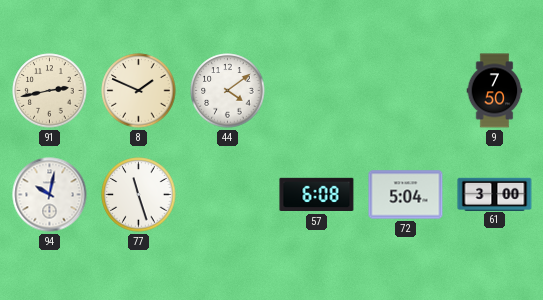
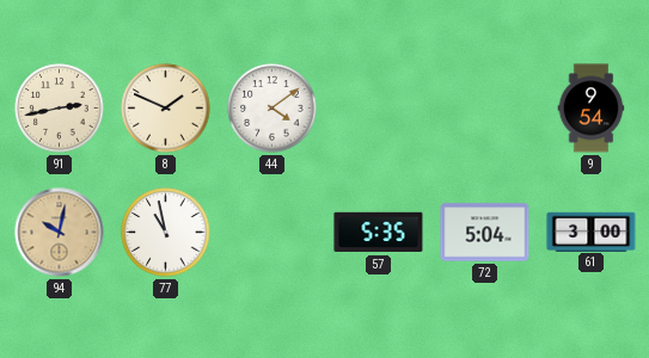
9: 7:50 -> 9:54 (592, 109)
94 dial: white -> champagne (60, 233)
77: 11:27 -> 10:58 (166, 233)
57: 6:08 -> 5:35 (379, 233)
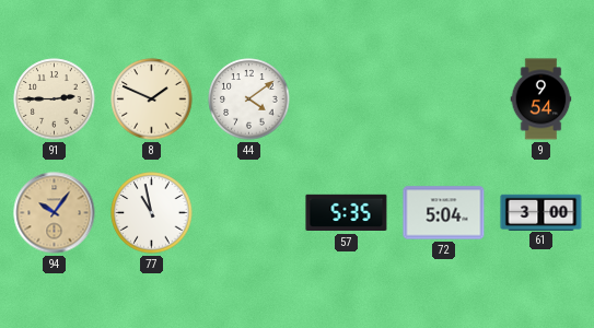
91: 2:43 -> 2:45 (55, 99)
94: 10:02 -> 10:06 (55, 213)
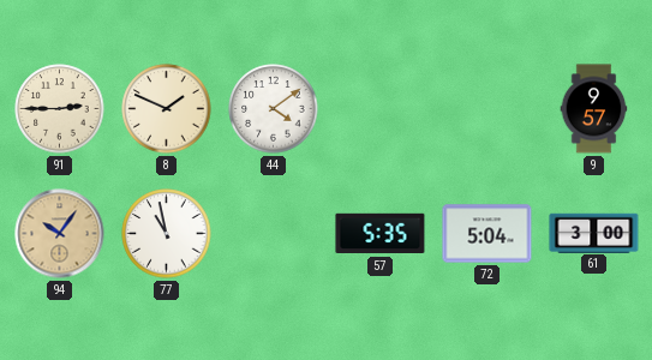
9: 9:54 -> 9:57 (594, 109)
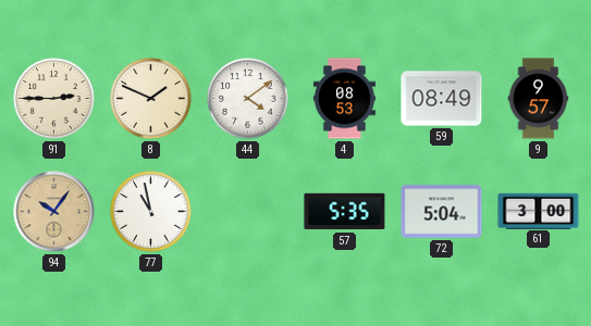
4: none -> 08:53 (344, 99)
59: none -> 08:49 (442, 99)
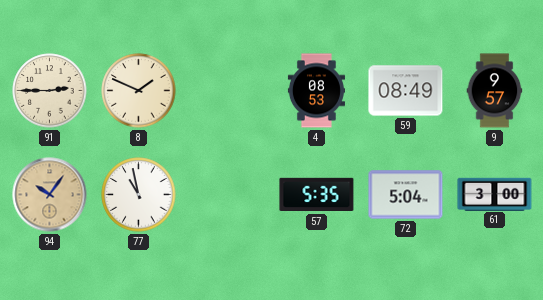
44: 4:09 -> none (248, 99)
